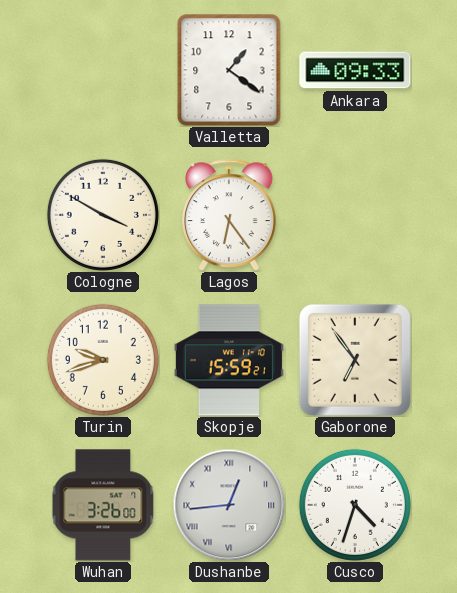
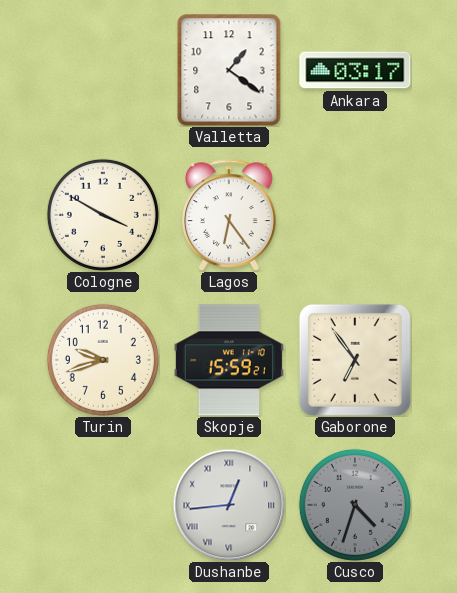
Ankara: 09:33 -> 03:17 (355, 70)
Wuhan: 3:26 -> none (103, 505)
Cusco dial: white -> grey (355, 505)
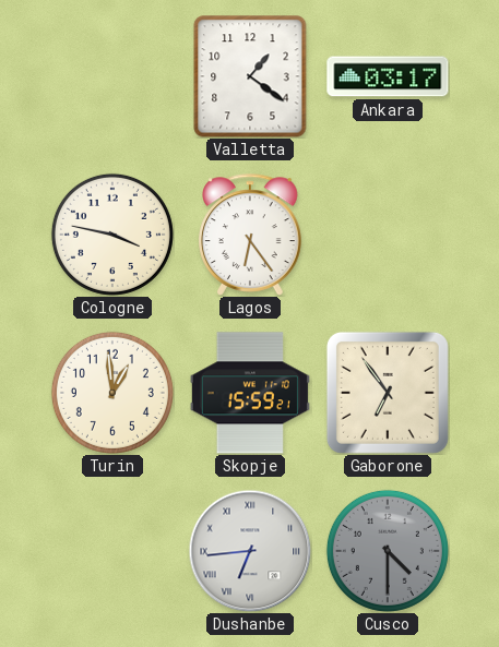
Cologne: 3:50 -> 3:47 (112, 235)
Turin: 9:42 -> 12:59 (112, 393)
Dushanbe: 12:44 -> 6:44 (250, 551)
Cusco: 4:33 -> 4:30 (388, 551)
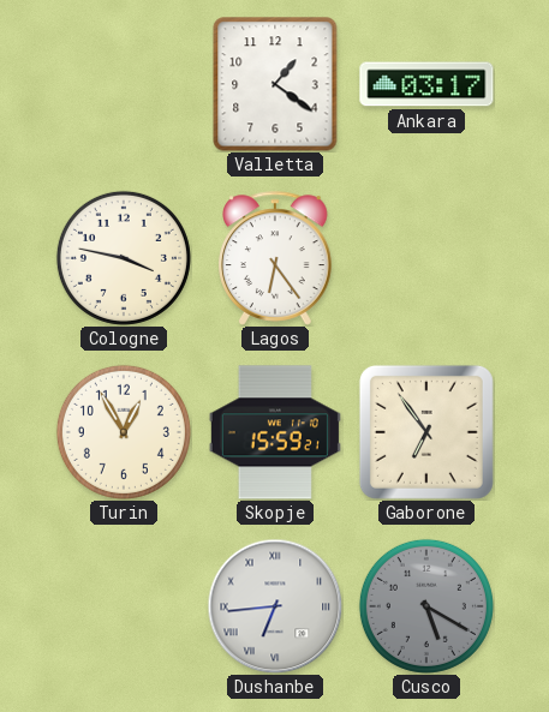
Turin: 12:59 -> 12:55 (124, 432)
Cusco: 4:30 -> 5:20 (426, 606)
